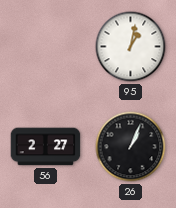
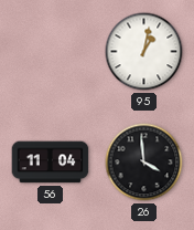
56: 2:27 -> 11:04 (51, 163)
26: 1:04 -> 3:59 (144, 163)
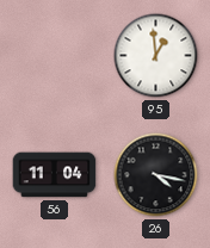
95: 1:02 -> 12:59 (156, 56)
26: 3:59 -> 4:17 (156, 175)
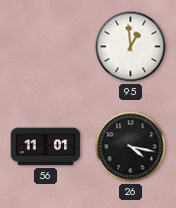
56: 11:04 -> 11:01 (46, 147)
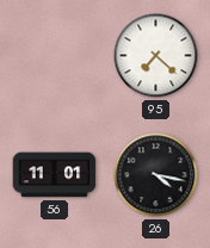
95: 12:59 -> 7:22 (156, 56)
